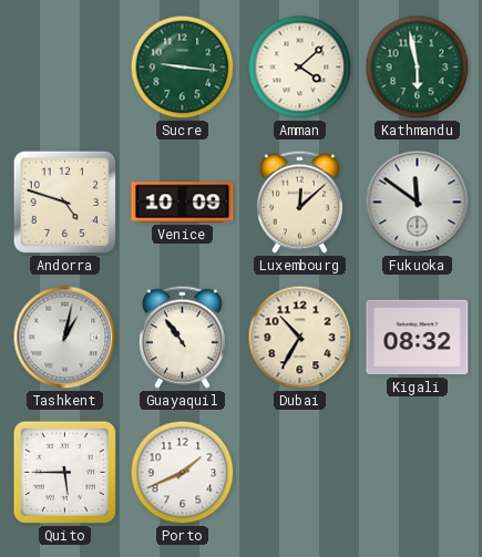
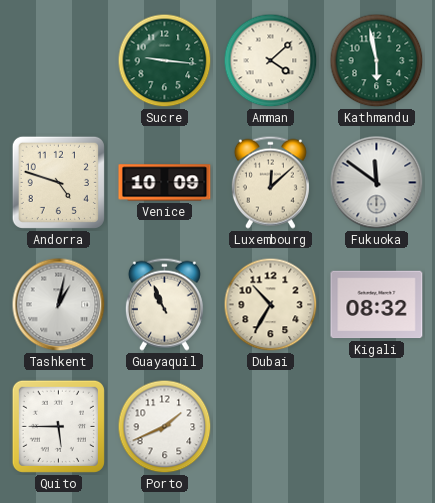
Guayaquil: 10:54 -> 10:56 (164, 304)
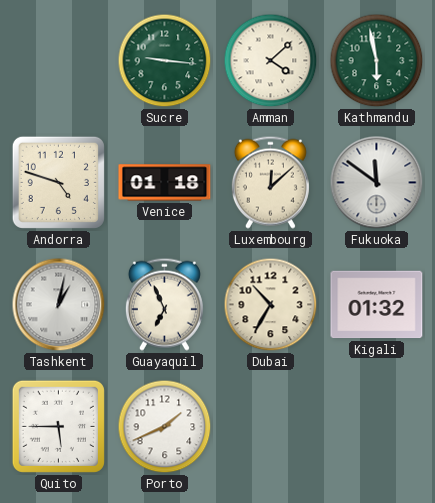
Venice: 10:09 -> 01:18 (165, 183)
Guayaquil: 10:56 -> 6:56 (164, 304)
Kigali: 08:32 -> 01:32 (377, 305)
